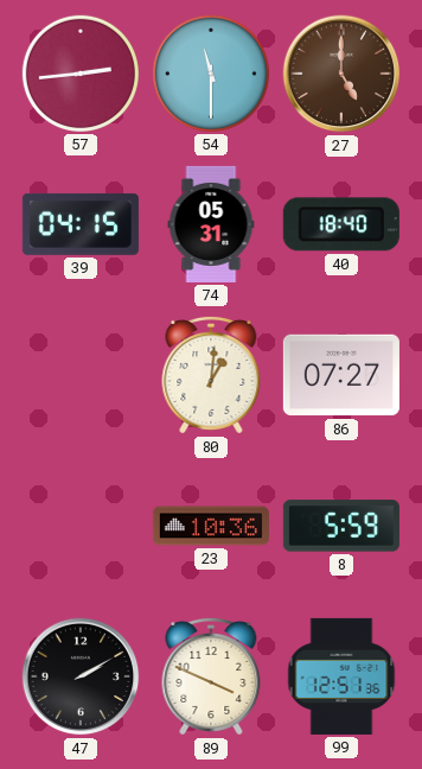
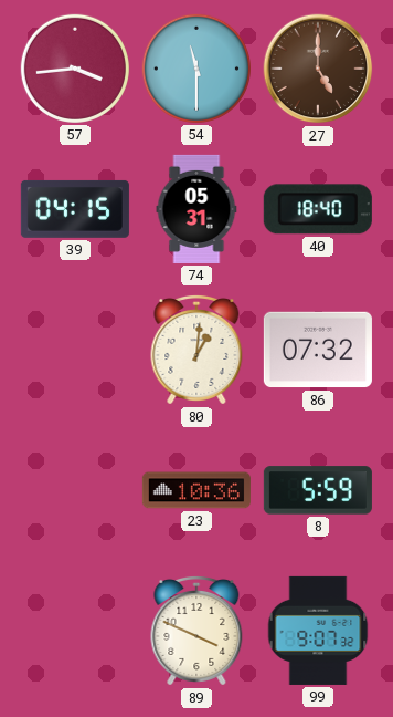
57: 2:44 -> 3:44 (75, 69)
86: 07:27 -> 07:32 (318, 350)
47: 2:10 -> none (81, 676)
99: 12:51 -> 9:07 (318, 631)
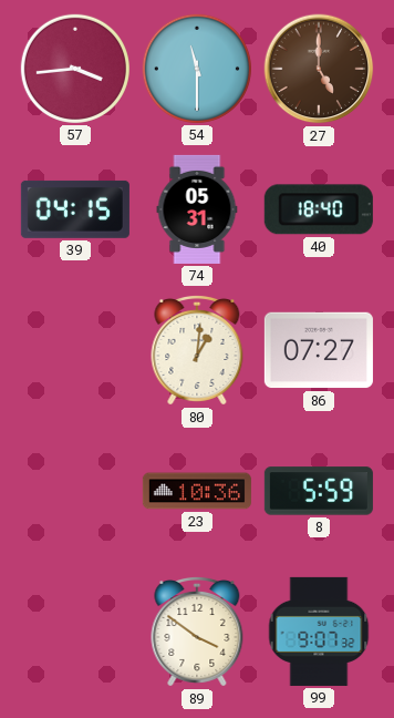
86: 07:32 -> 07:27 (319, 350)
89: 3:49 -> 3:51 (197, 632)
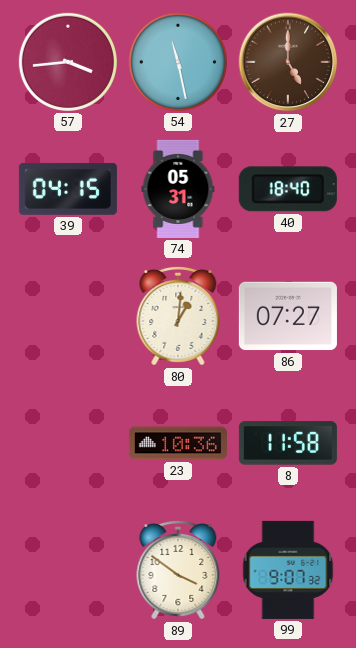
54: 11:30 -> 11:28 (178, 62)
8: 5:59 -> 11:58 (288, 443)
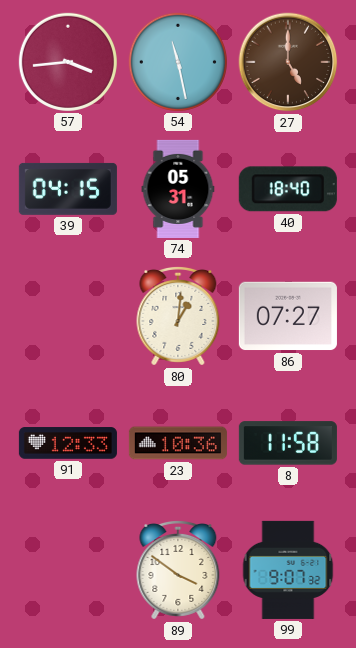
91: none -> 12:33 (68, 443)
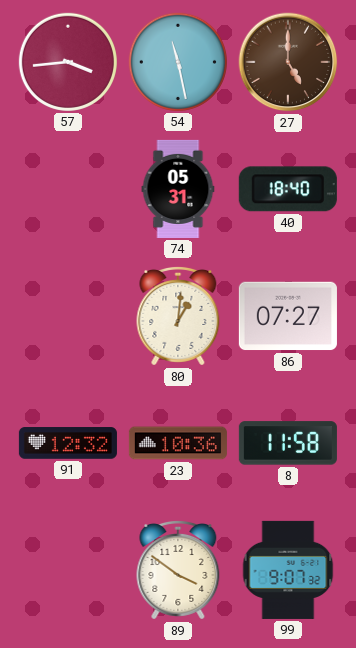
39: 04:15 -> none (68, 189)
91: 12:33 -> 12:32 (68, 443)
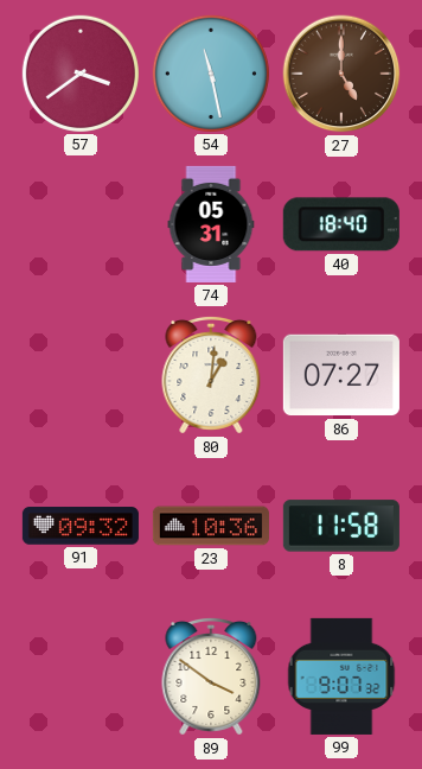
57: 3:44 -> 3:39 (81, 74)
91: 12:32 -> 09:32 (81, 526)
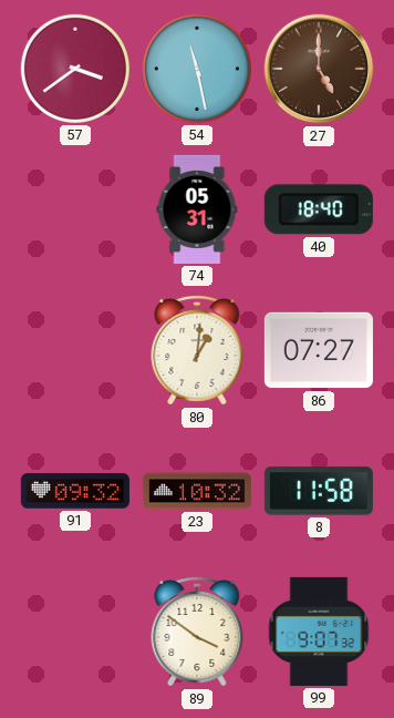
23: 10:36 -> 10:32 (197, 491)
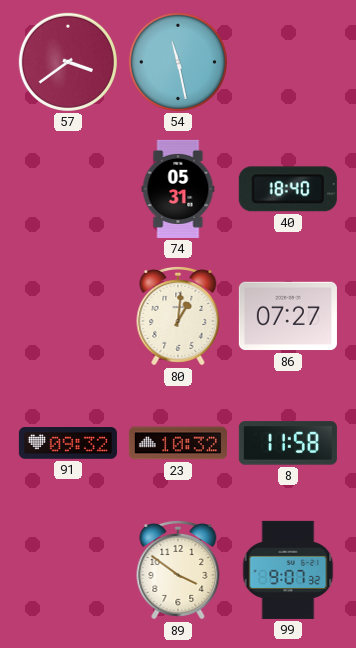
27: 5:00 -> none (319, 69)
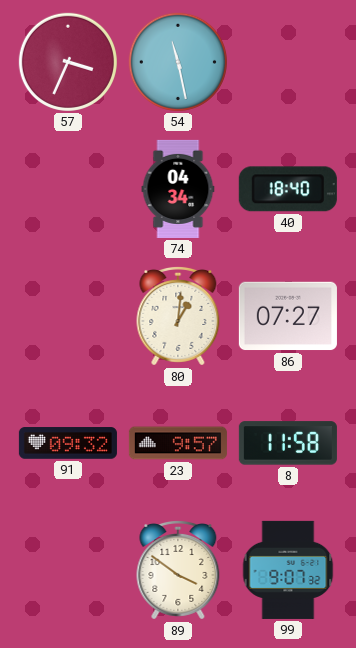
57: 3:39 -> 3:34 (68, 62)
74: 05:31 -> 04:34 (178, 189)
23: 10:32 -> 9:57 (178, 443)
